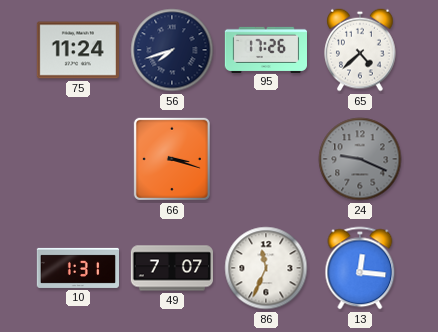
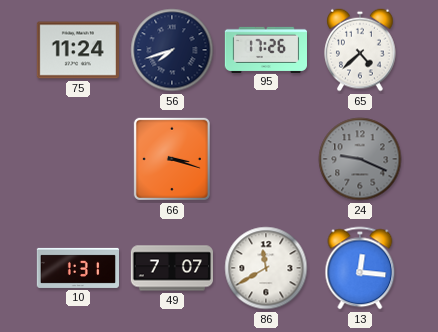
86: 11:34 -> 11:40 (266, 268)
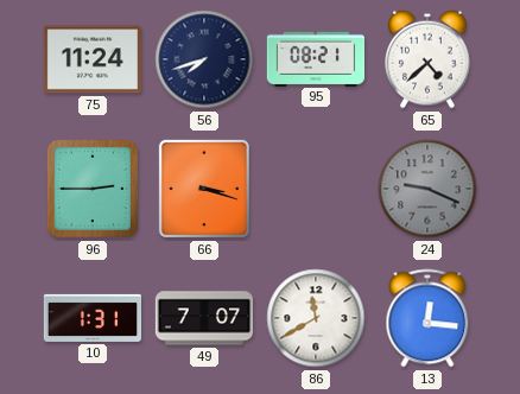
95: 17:26 -> 08:21 (315, 58)
96: none -> 2:45 (93, 189)
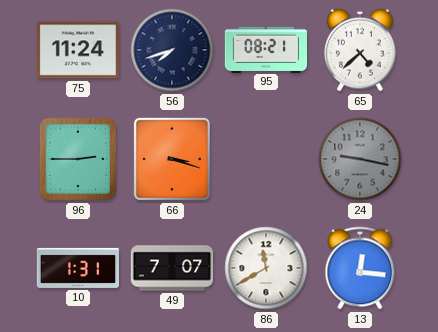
24: 9:19 -> 9:17 (360, 159)
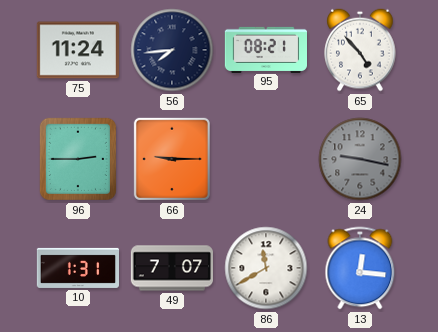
56: 7:42 -> 7:44 (172, 50)
65: 4:38 -> 4:53 (360, 50)
66: 3:18 -> 9:15 (172, 159)
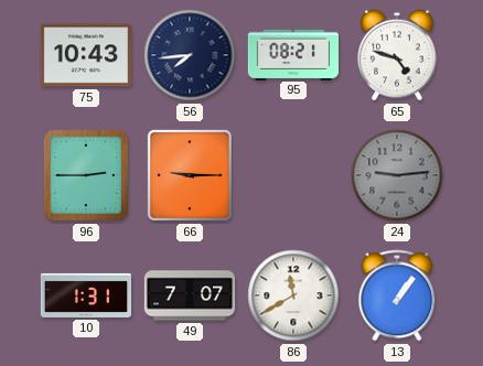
75: 11:24 -> 10:43 (86, 55)
65: 4:53 -> 4:48 (397, 55)
24: 9:17 -> 9:14 (397, 175)
13: 12:16 -> 1:06 (397, 295)
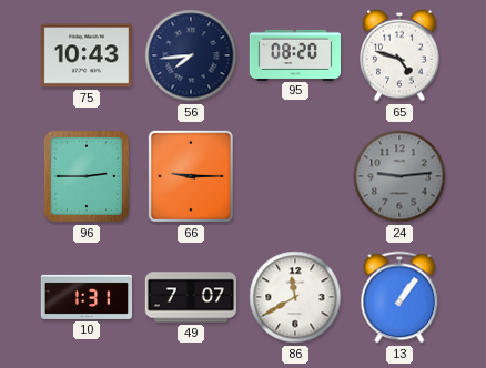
95: 08:21 -> 08:20 (294, 54)
